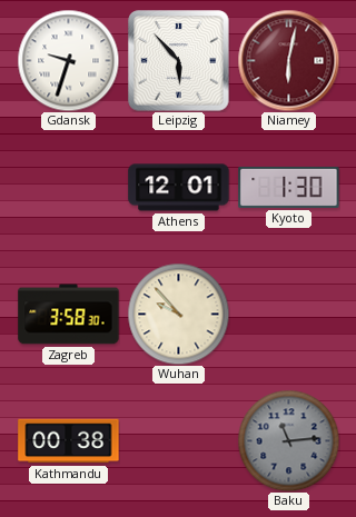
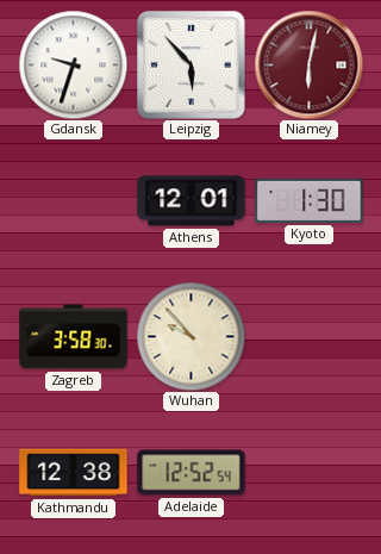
Kathmandu: 00:38 -> 12:38 (74, 473)
Adelaide: none -> 12:52 (192, 473)
Baku: 11:14 -> none (288, 440)
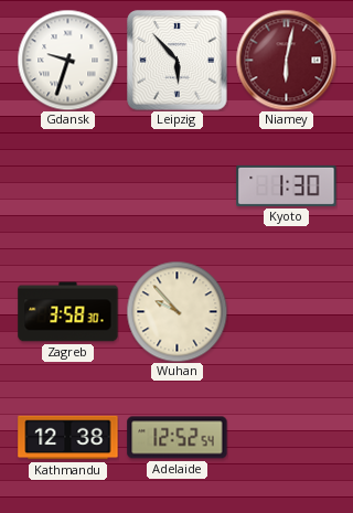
Athens: 12:01 -> none (192, 201)
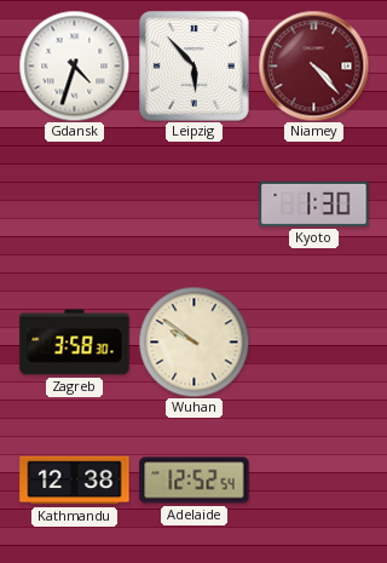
Gdansk: 9:33 -> 4:33 (74, 65)
Niamey: 6:02 -> 4:23 (313, 65)
Wuhan: 9:53 -> 9:51 (193, 341)
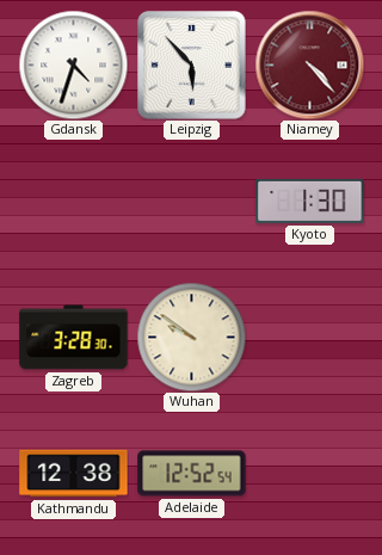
Zagreb: 3:58 -> 3:28 (74, 338)
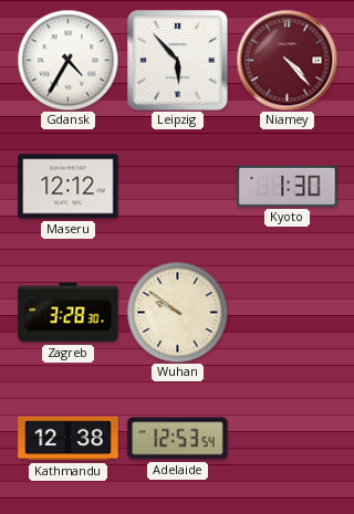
Gdansk: 4:33 -> 4:35 (67, 60)
Maseru: none -> 12:12 (69, 187)
Adelaide: 12:52 -> 12:53 (178, 439)
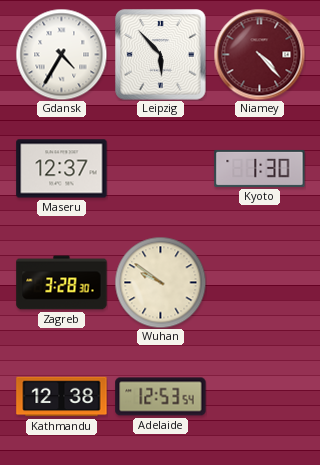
Maseru: 12:12 -> 12:37 (62, 169)
